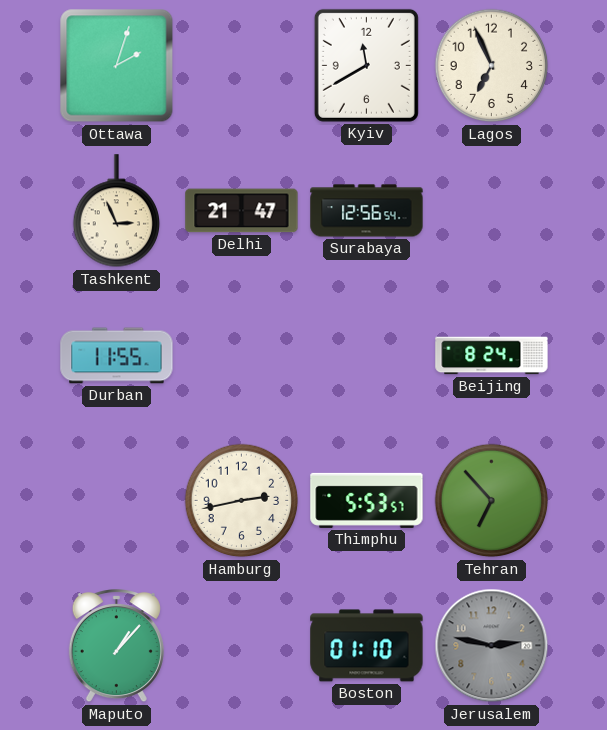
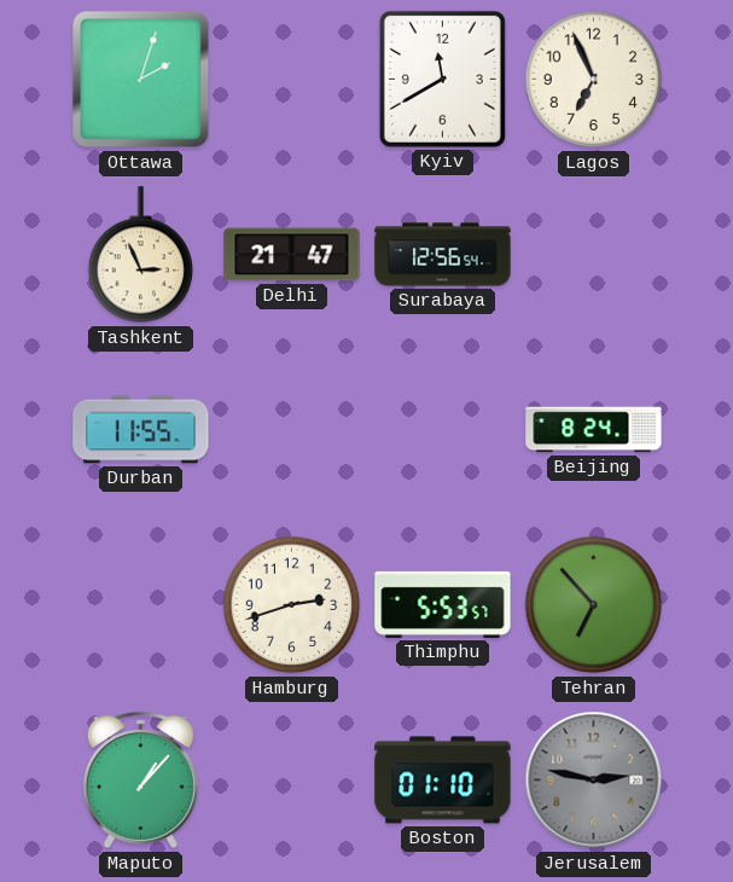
Hamburg: 2:43 -> 2:42 (292, 605)
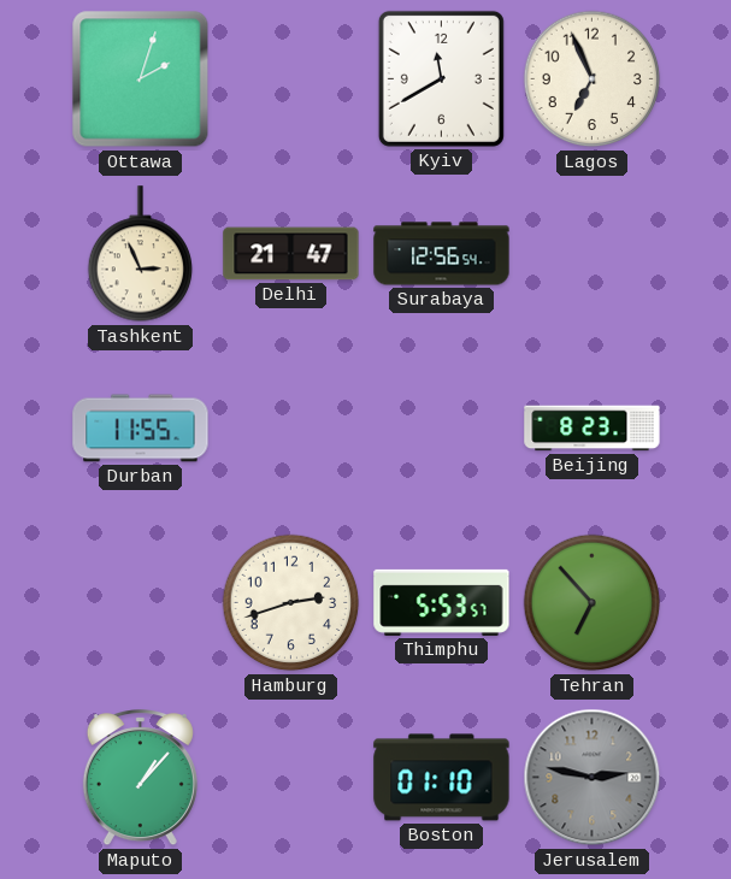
Beijing: 8:24 -> 8:23 (593, 429)
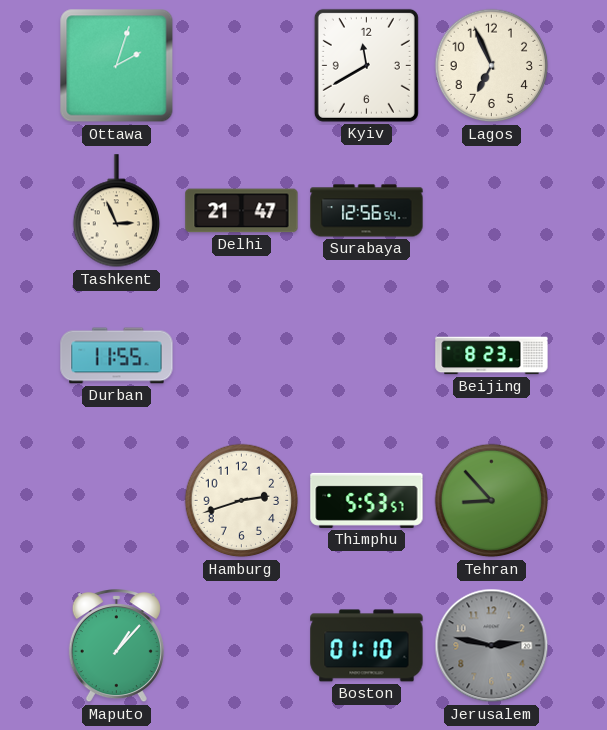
Tehran: 6:53 -> 8:53 (492, 501)
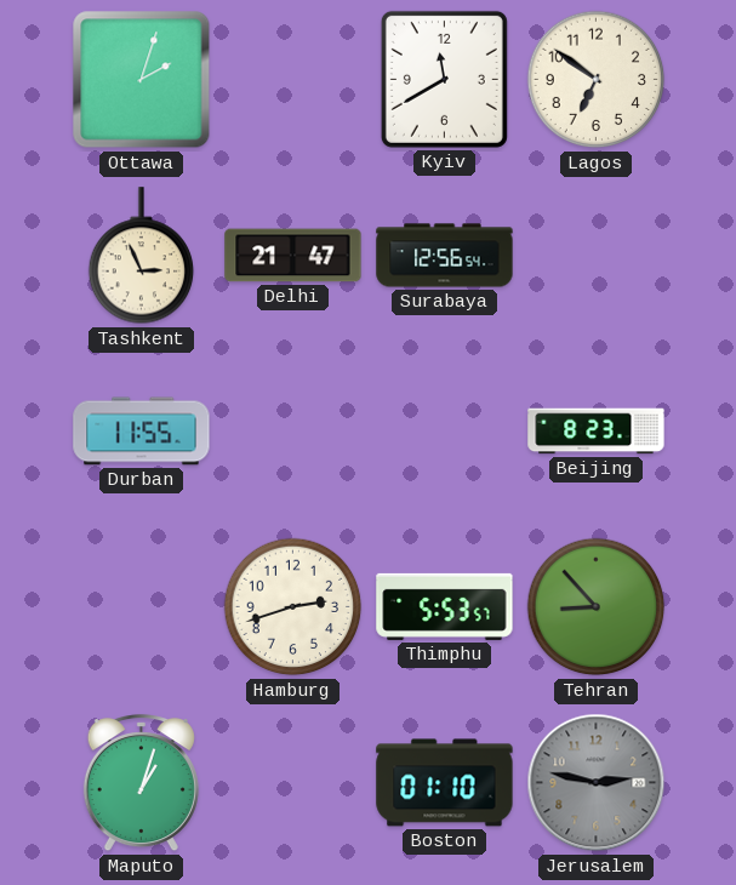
Lagos: 6:56 -> 6:51 (597, 80)
Maputo: 1:07 -> 1:03 (141, 783)
